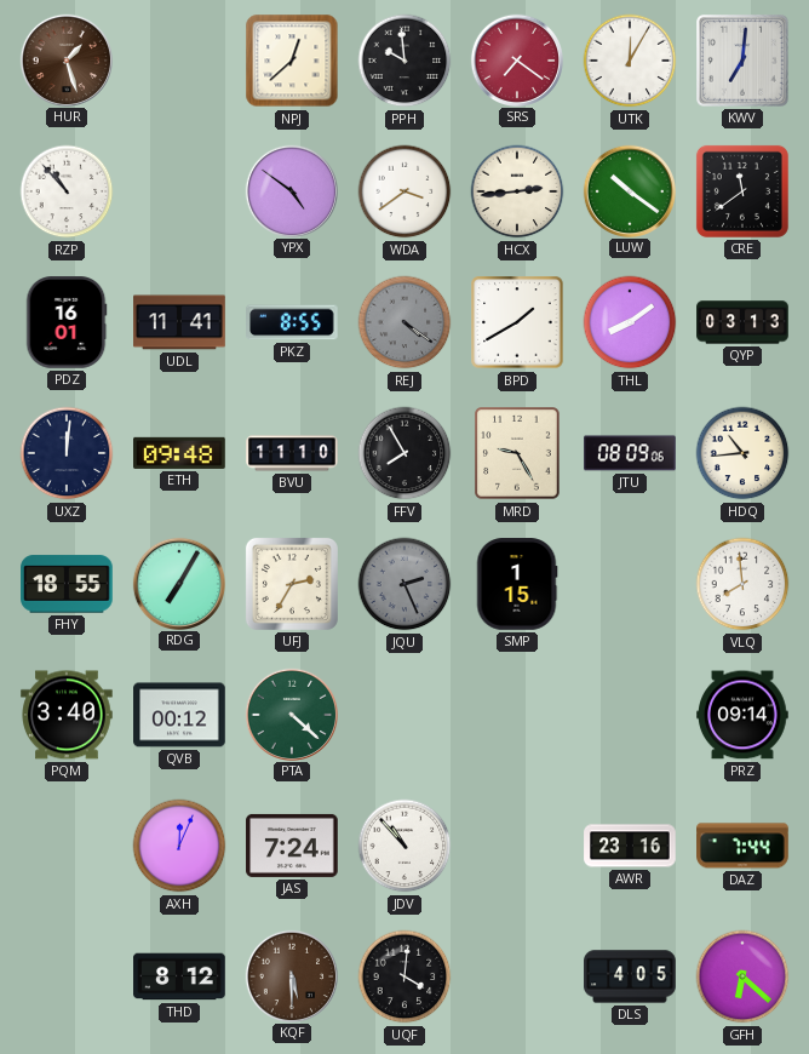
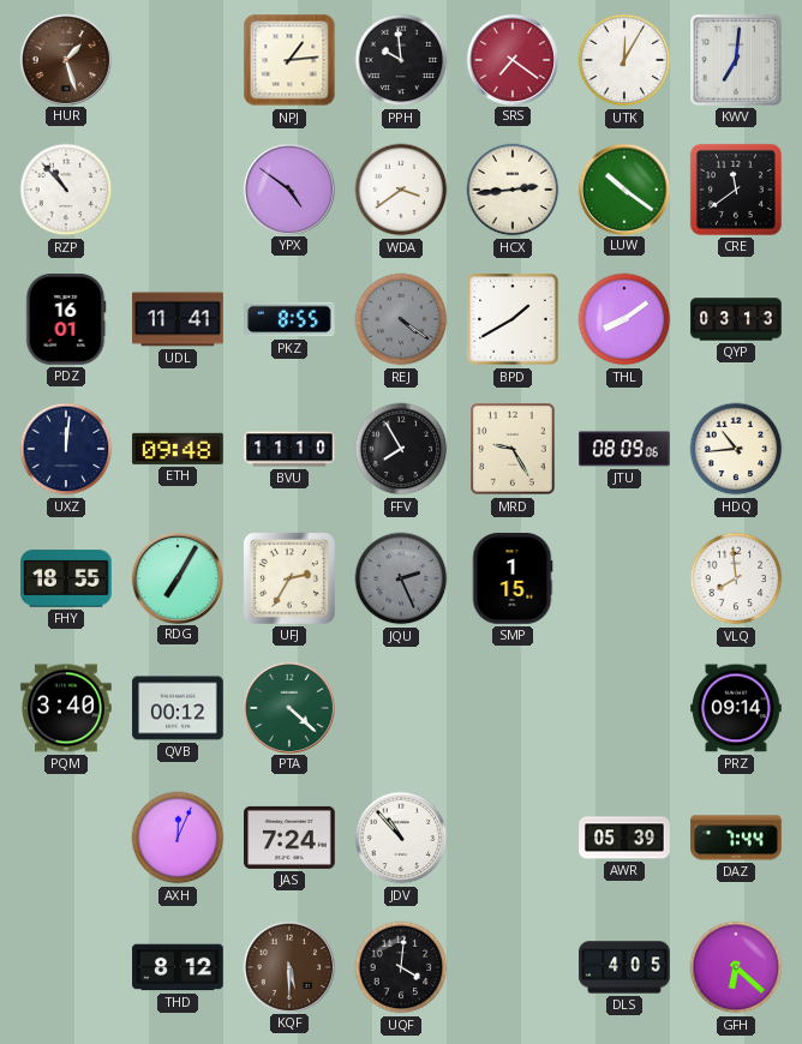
NPJ: 12:38 -> 1:14 (289, 60)
AWR: 23:16 -> 05:39 (624, 838)
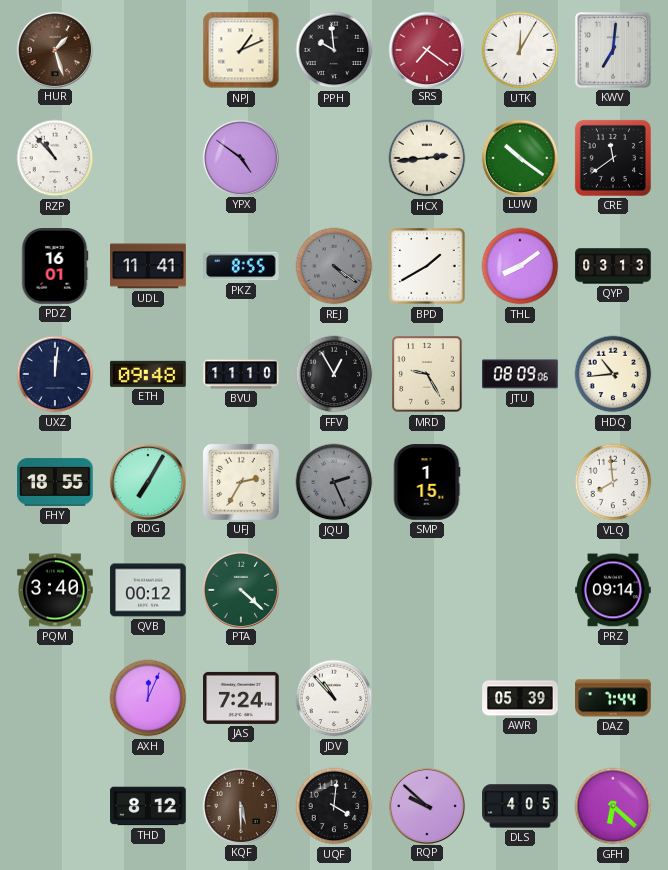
NPJ: 1:14 -> 1:11 (241, 50)
WDA: 3:39 -> none (401, 190)
FFV: 7:55 -> 12:55 (334, 374)
RQP: none -> 9:52 (426, 805)
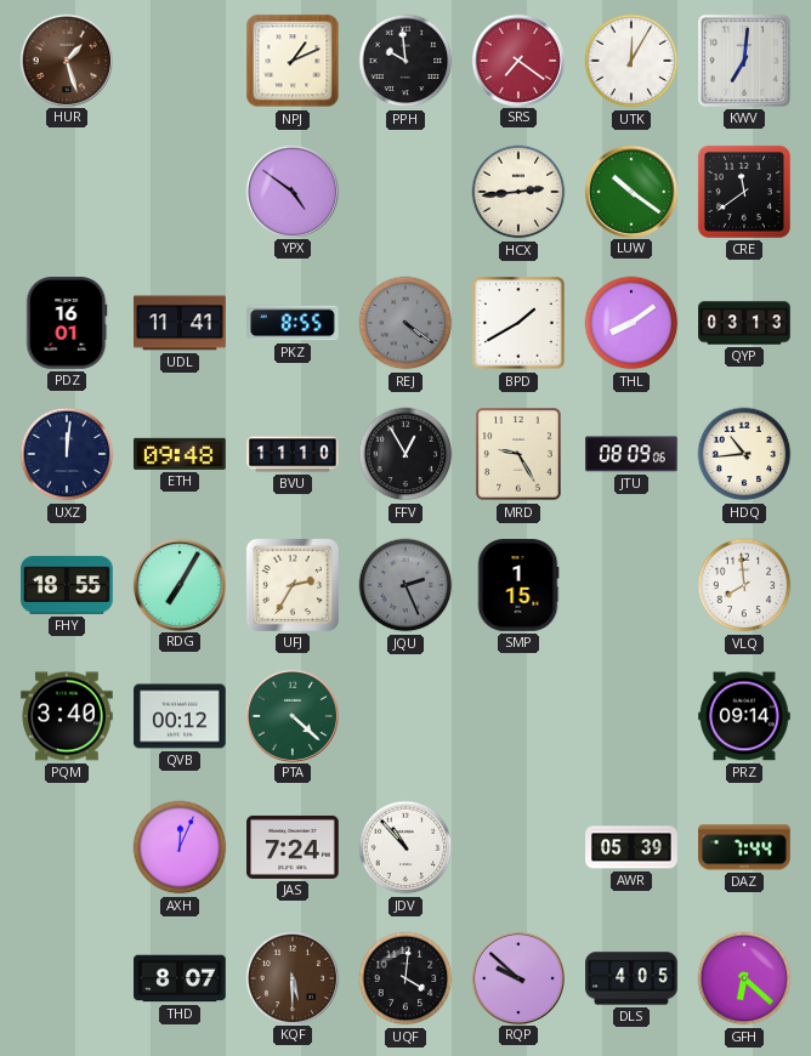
RZP: 10:53 -> none (55, 158)
THD: 8:12 -> 8:07 (180, 978)
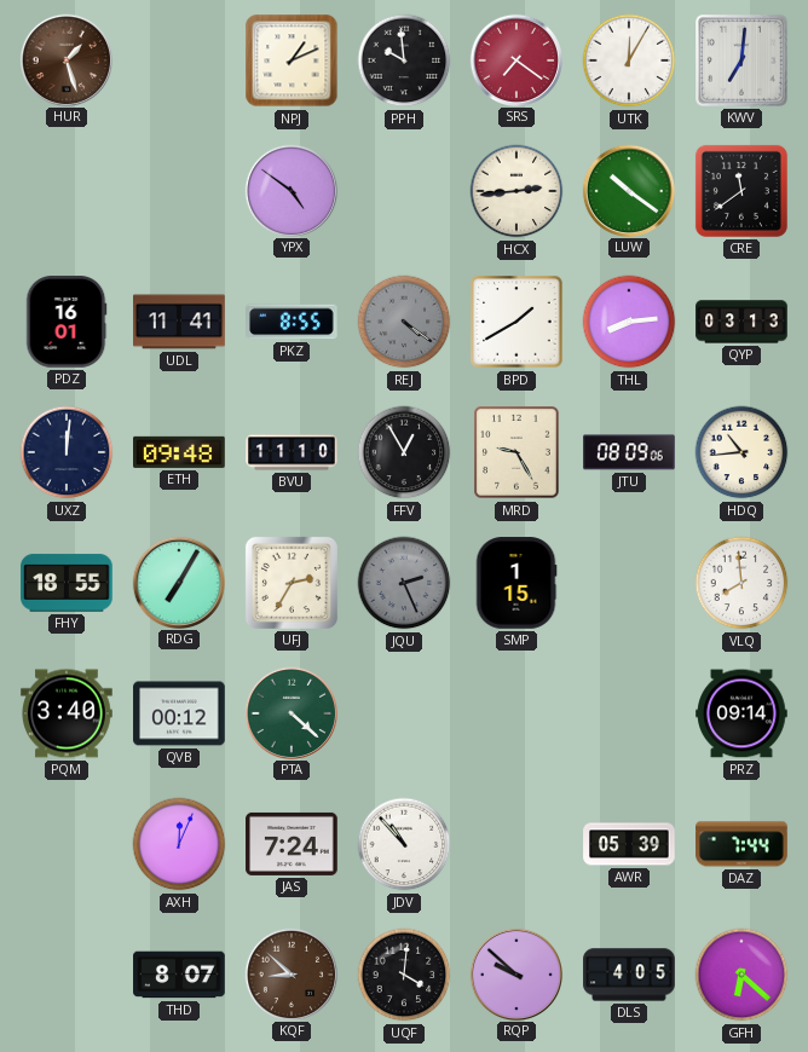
THL: 8:09 -> 8:14 (629, 322)
KQF: 5:30 -> 8:52 (290, 973)
